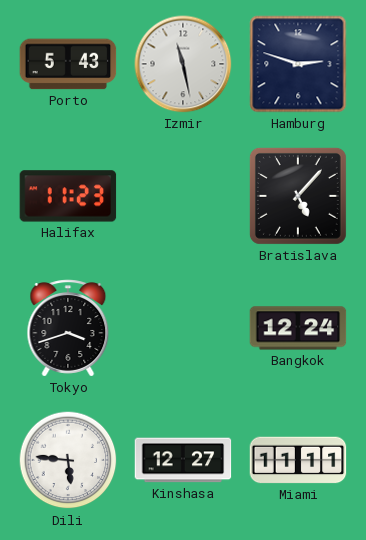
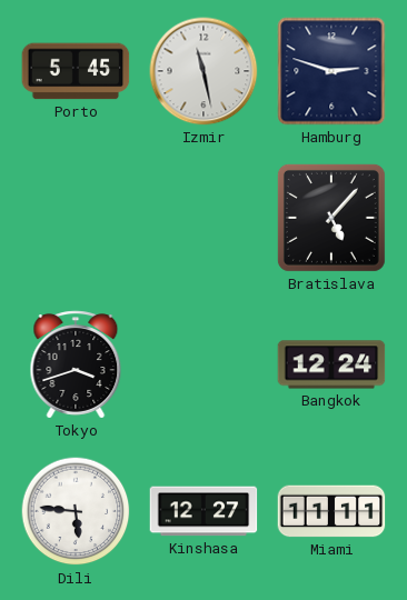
Porto: 5:43 -> 5:45 (76, 71)
Halifax: 11:23 -> none (68, 196)
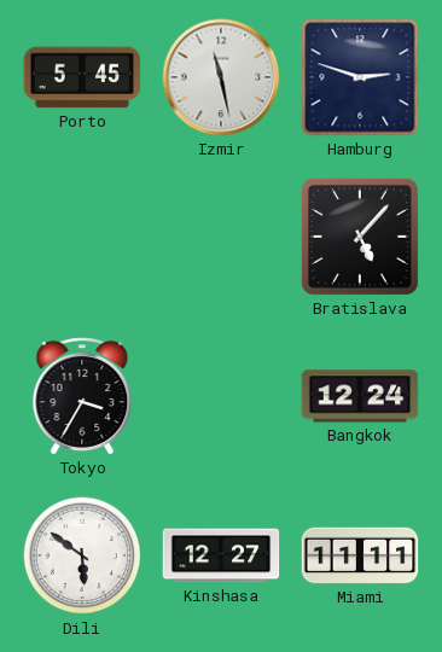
Tokyo: 3:42 -> 3:35 (82, 396)
Dili: 5:46 -> 5:51 (82, 555)
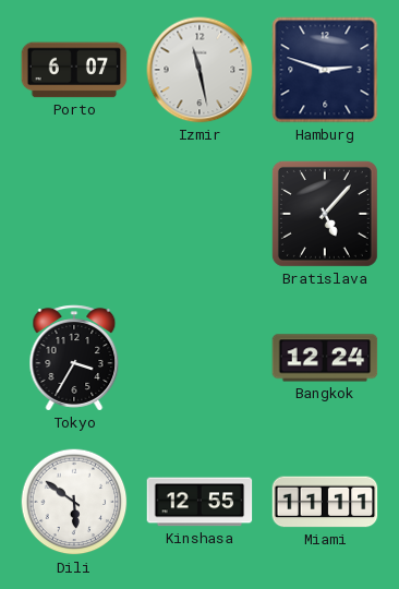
Porto: 5:45 -> 6:07 (74, 70)
Kinshasa: 12:27 -> 12:55 (199, 502)
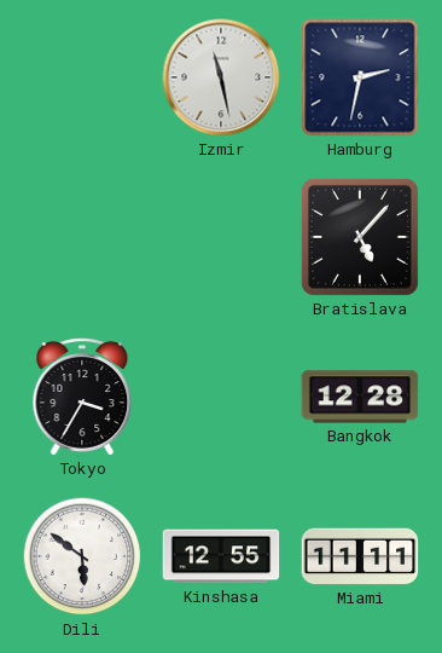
Porto: 6:07 -> none (74, 70)
Hamburg: 2:48 -> 2:32 (360, 77)
Bangkok: 12:24 -> 12:28 (360, 397)
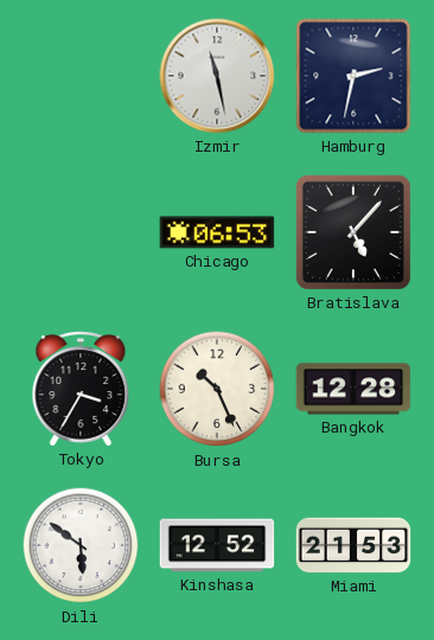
Chicago: none -> 06:53 (217, 232)
Bursa: none -> 10:26 (217, 389)
Kinshasa: 12:55 -> 12:52 (217, 545)
Miami: 11:11 -> 21:53 (353, 545)
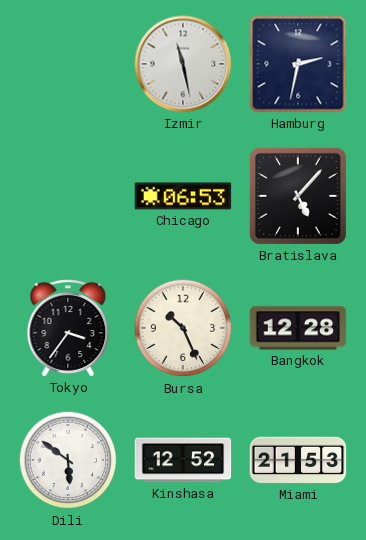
Tokyo: 3:35 -> 3:36 (68, 328)
